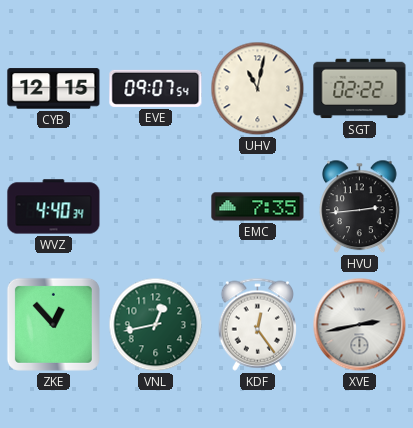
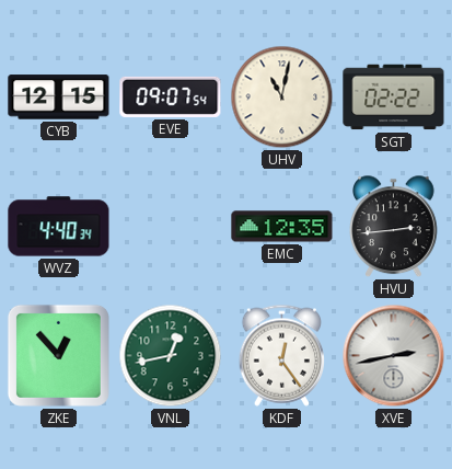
EMC: 7:35 -> 12:35 (282, 227)
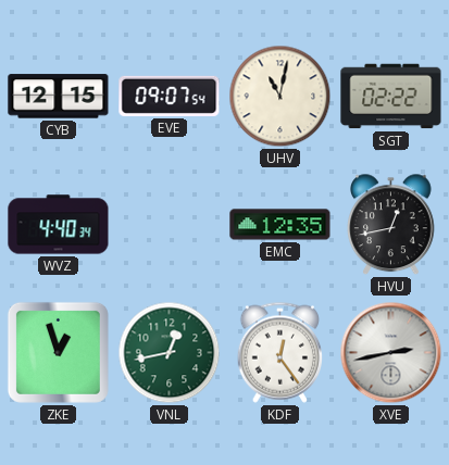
HVU: 2:44 -> 12:43 (391, 225)
ZKE: 12:53 -> 12:57 (58, 352)
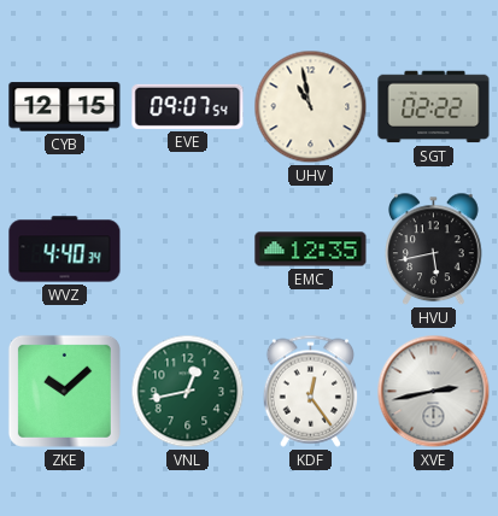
UHV: 11:02 -> 10:58 (311, 107)
HVU: 12:43 -> 5:43 (434, 250)
ZKE: 12:57 -> 10:08 (64, 391)
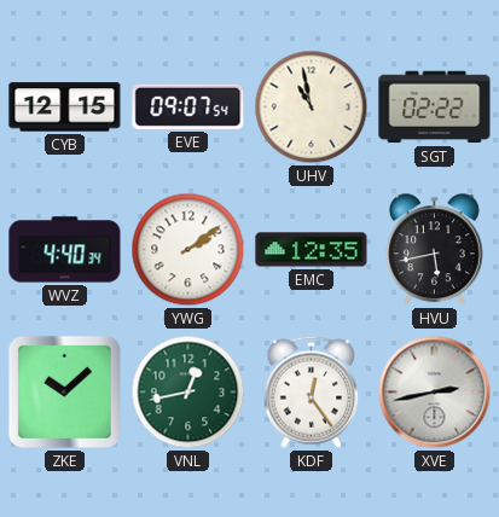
YWG: none -> 2:09 (188, 250)
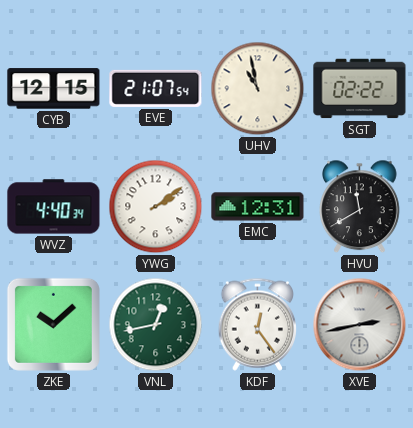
EVE: 09:07 -> 21:07 (156, 88)
EMC: 12:35 -> 12:31 (258, 207)
HVU: 5:43 -> 11:40 (360, 207)
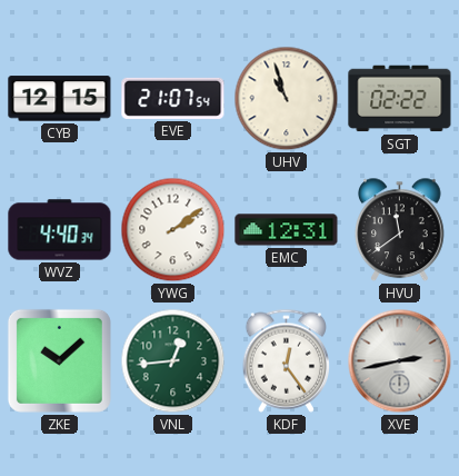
UHV: 10:58 -> 10:57 (287, 99)
HVU: 11:40 -> 11:39 (400, 230)
VNL: 12:43 -> 12:44 (173, 361)
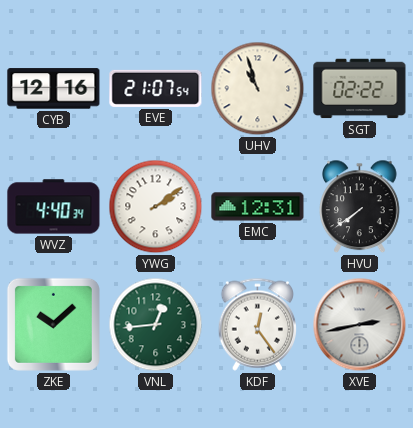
CYB: 12:15 -> 12:16 (54, 89)
HVU: 11:39 -> 7:39 (360, 207)
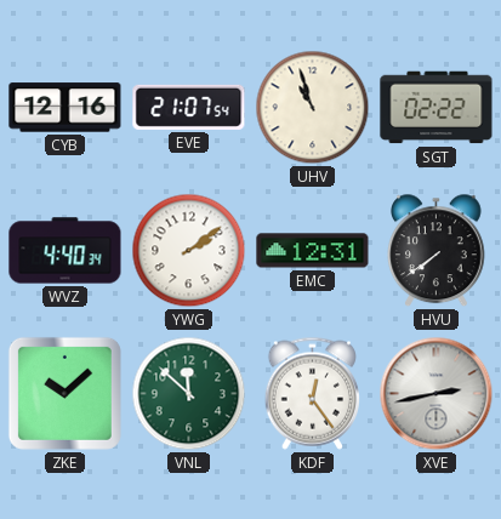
VNL: 12:44 -> 11:52 (189, 394)
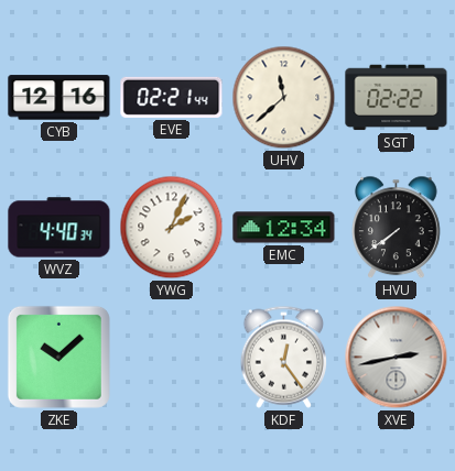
EVE: 21:07 -> 02:21 (172, 97)
UHV: 10:57 -> 11:38 (284, 98)
YWG: 2:09 -> 2:04 (172, 228)
EMC: 12:31 -> 12:34 (284, 228)
VNL: 11:52 -> none (189, 394)
